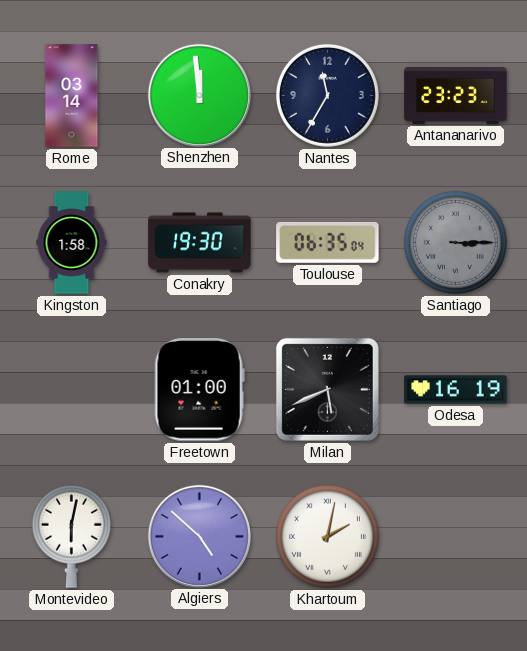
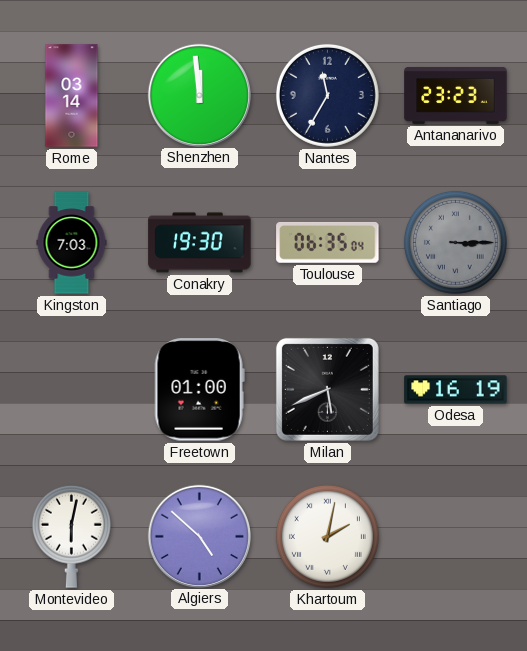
Kingston: 1:58 -> 7:03 (72, 243)
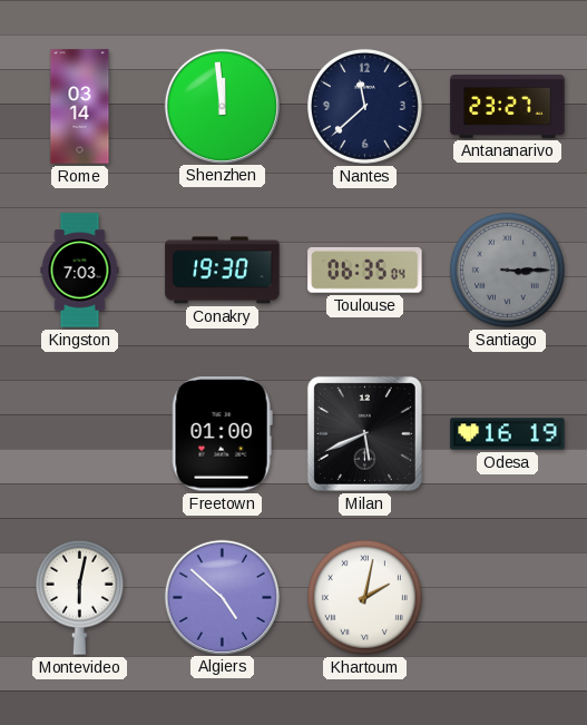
Nantes: 11:35 -> 11:38 (364, 106)
Antananarivo: 23:23 -> 23:27 (508, 106)
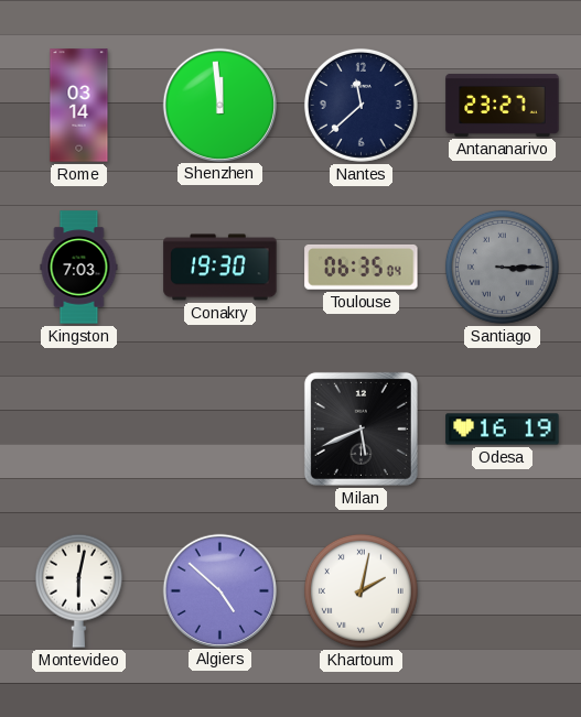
Freetown: 01:00 -> none (222, 434)
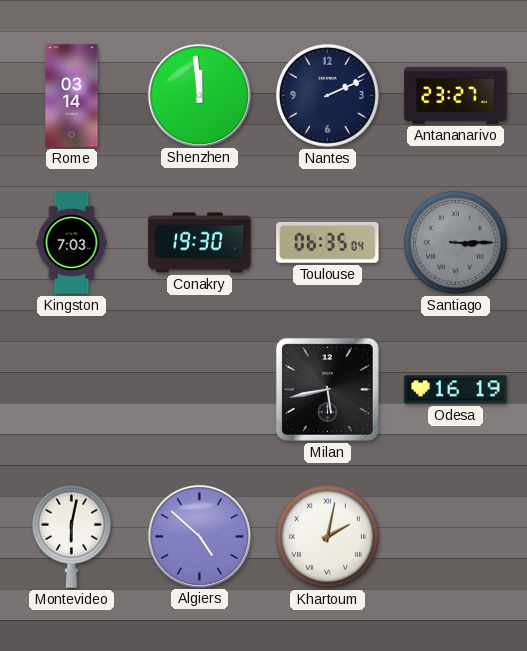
Nantes: 11:38 -> 2:11 (327, 95)
Milan: 5:41 -> 5:43 (327, 389)
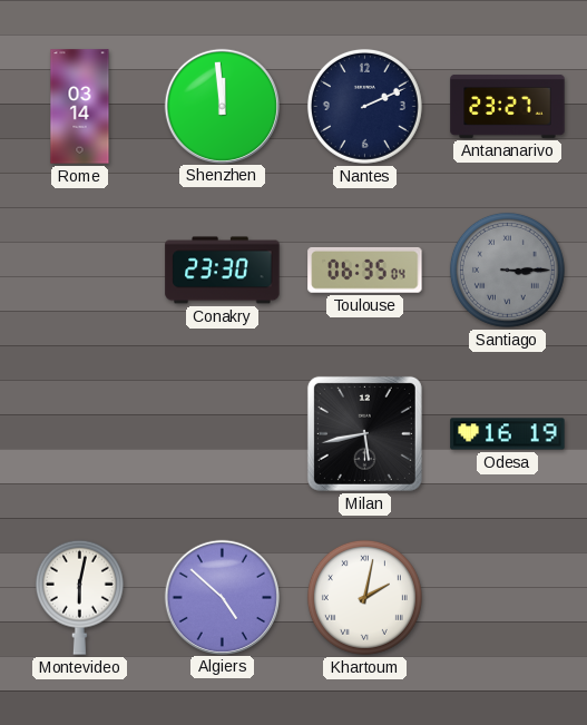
Kingston: 7:03 -> none (72, 243)
Conakry: 19:30 -> 23:30 (223, 271)
